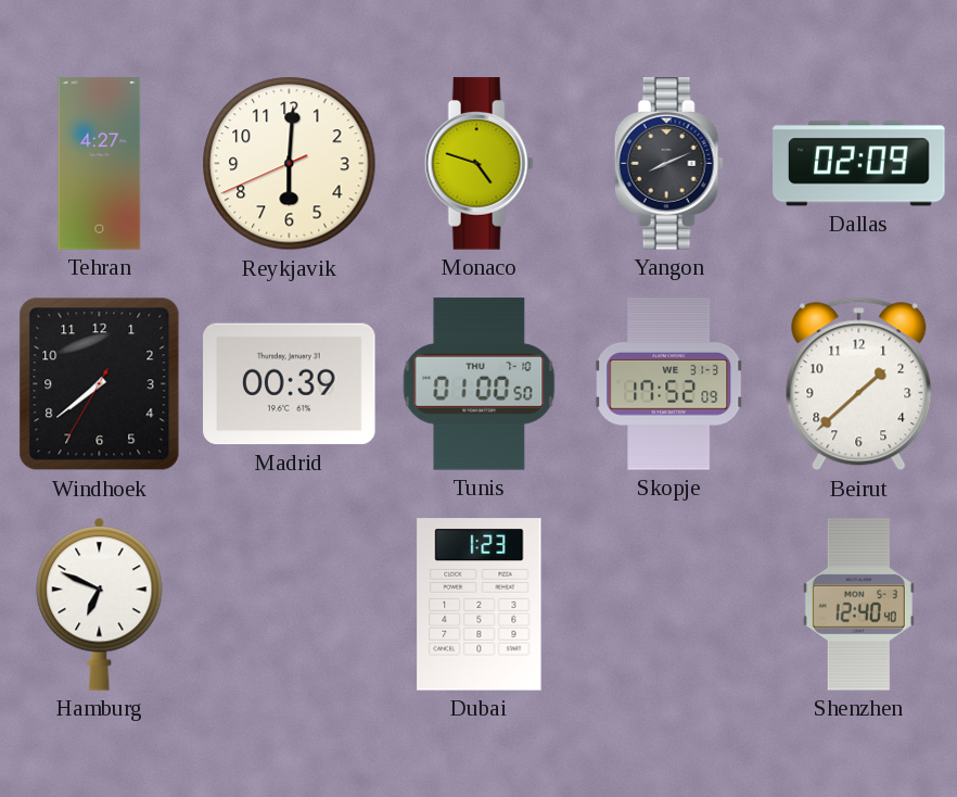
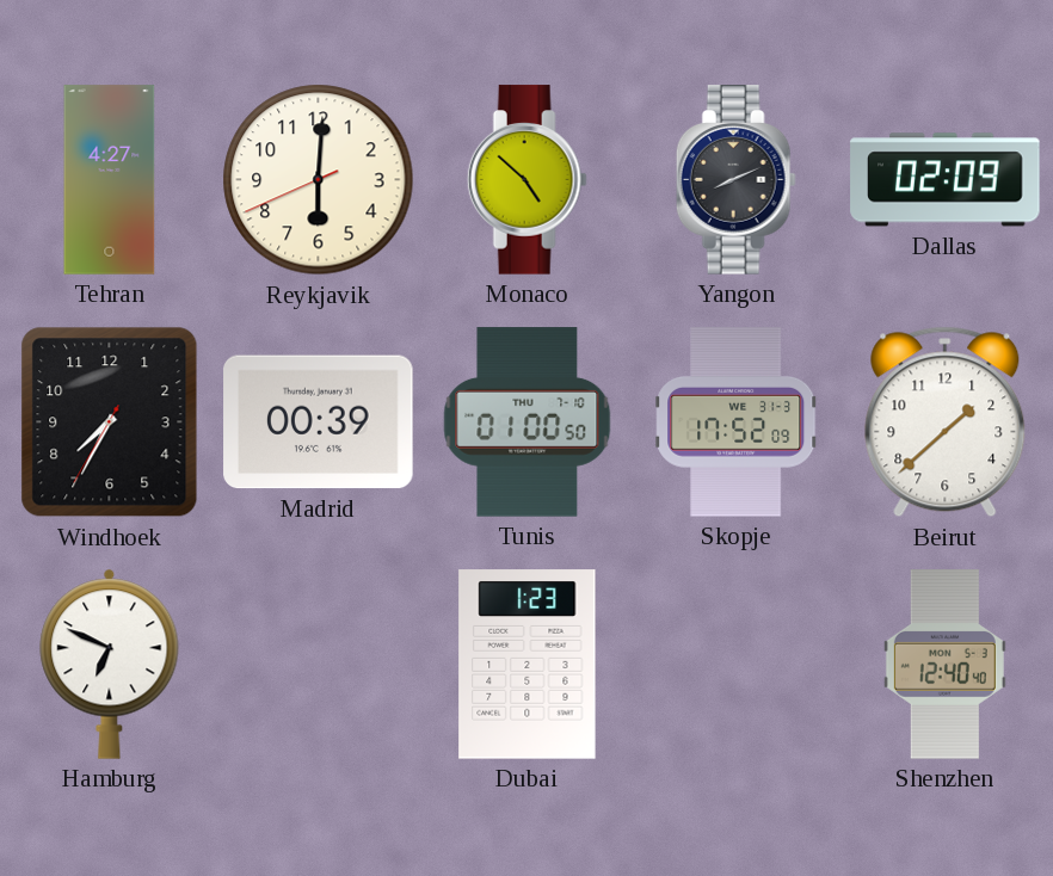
Monaco: 4:48 -> 4:52 (526, 180)
Windhoek: 7:38 -> 7:34 (110, 422)
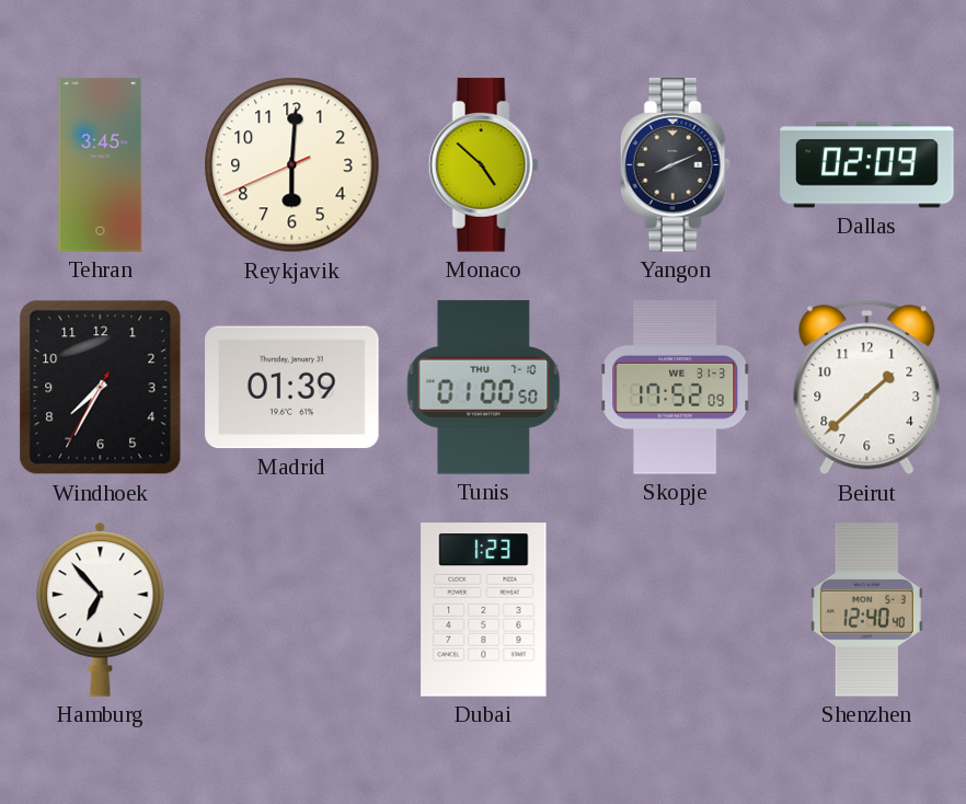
Tehran: 4:27 -> 3:45 (101, 165)
Madrid: 00:39 -> 01:39 (292, 388)
Hamburg: 6:49 -> 6:53 (101, 609)
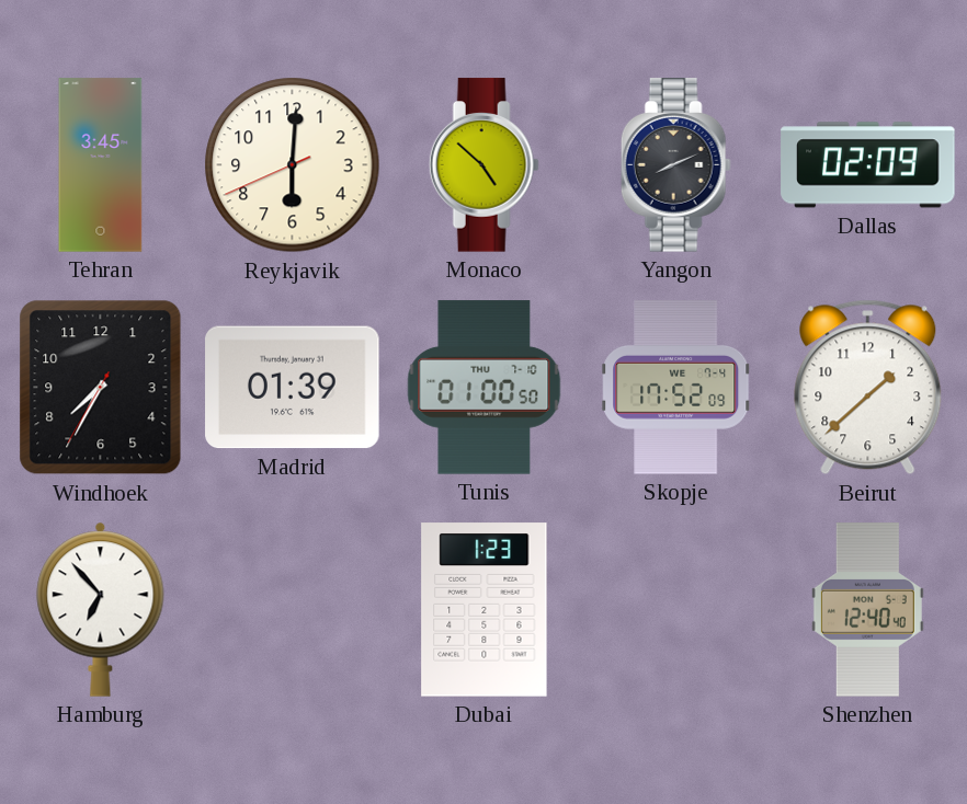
Skopje date: WE 31-3 -> WE 7-4 (676, 388)
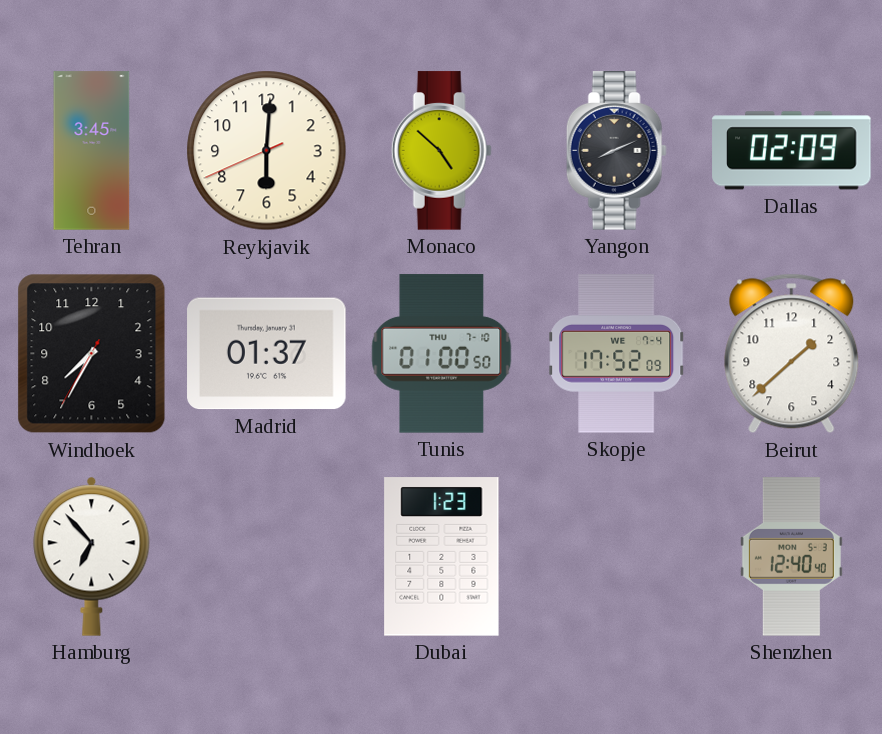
Madrid: 01:39 -> 01:37 (267, 354)
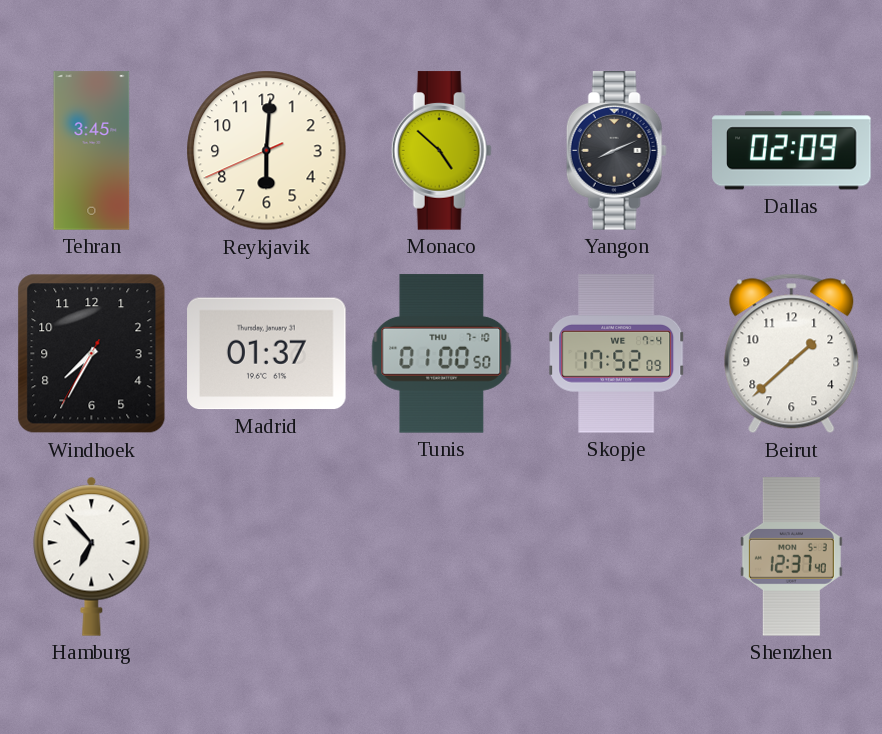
Dubai: 1:23 -> none (442, 557)
Shenzhen: 12:40 -> 12:37 (791, 557)
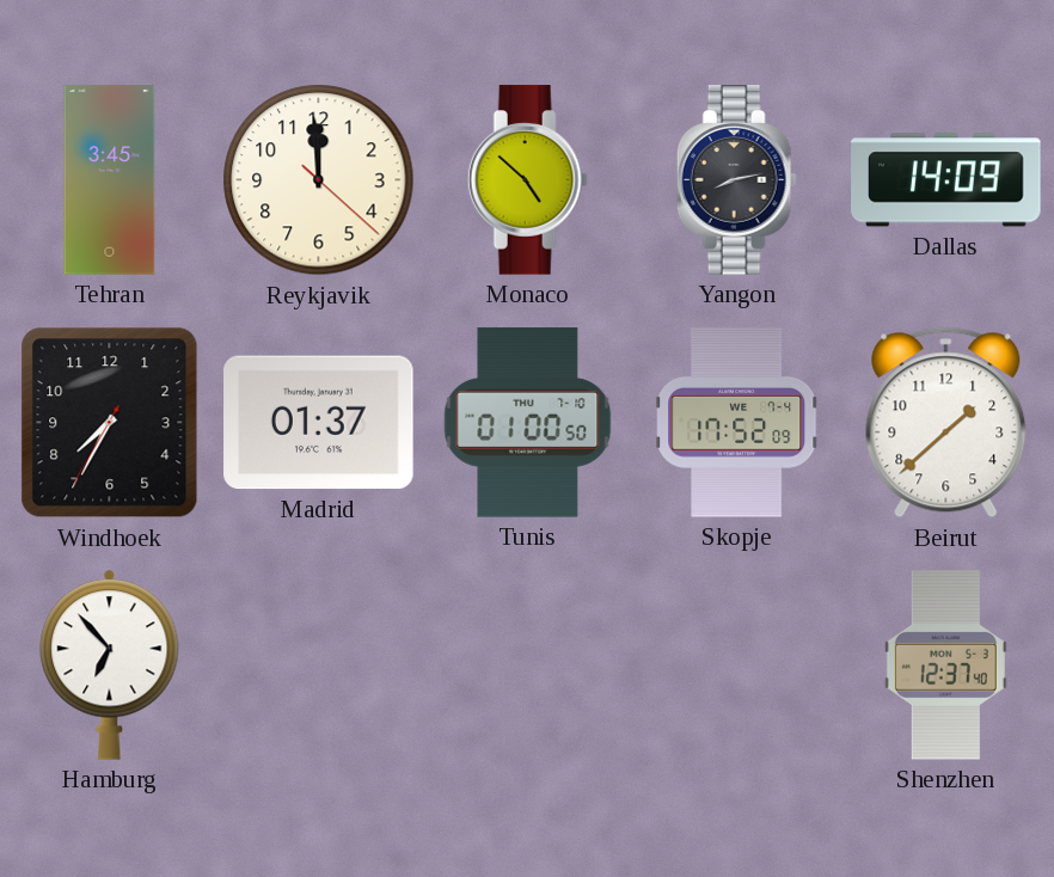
Reykjavik: 6:00 -> 11:59 (319, 180)
Yangon: 8:11 -> 8:13 (736, 180)
Dallas: 02:09 -> 14:09 (946, 180)
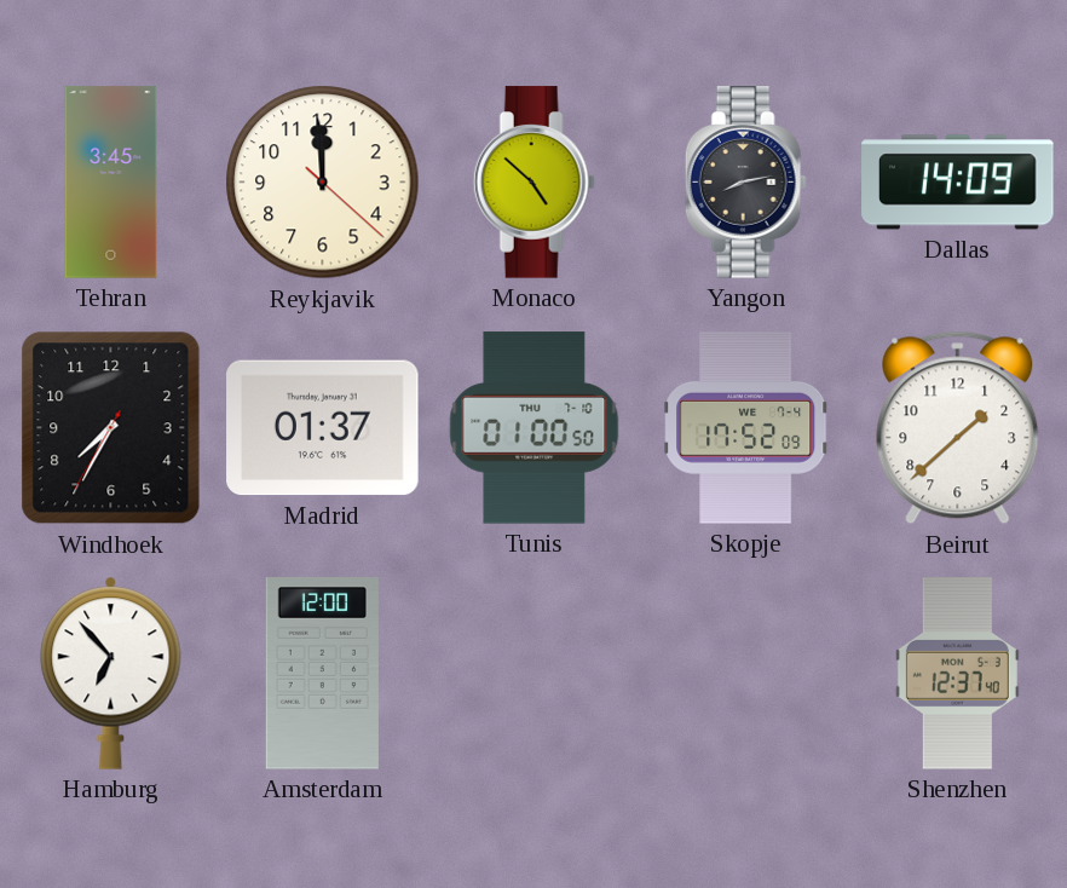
Amsterdam: none -> 12:00 (322, 674)
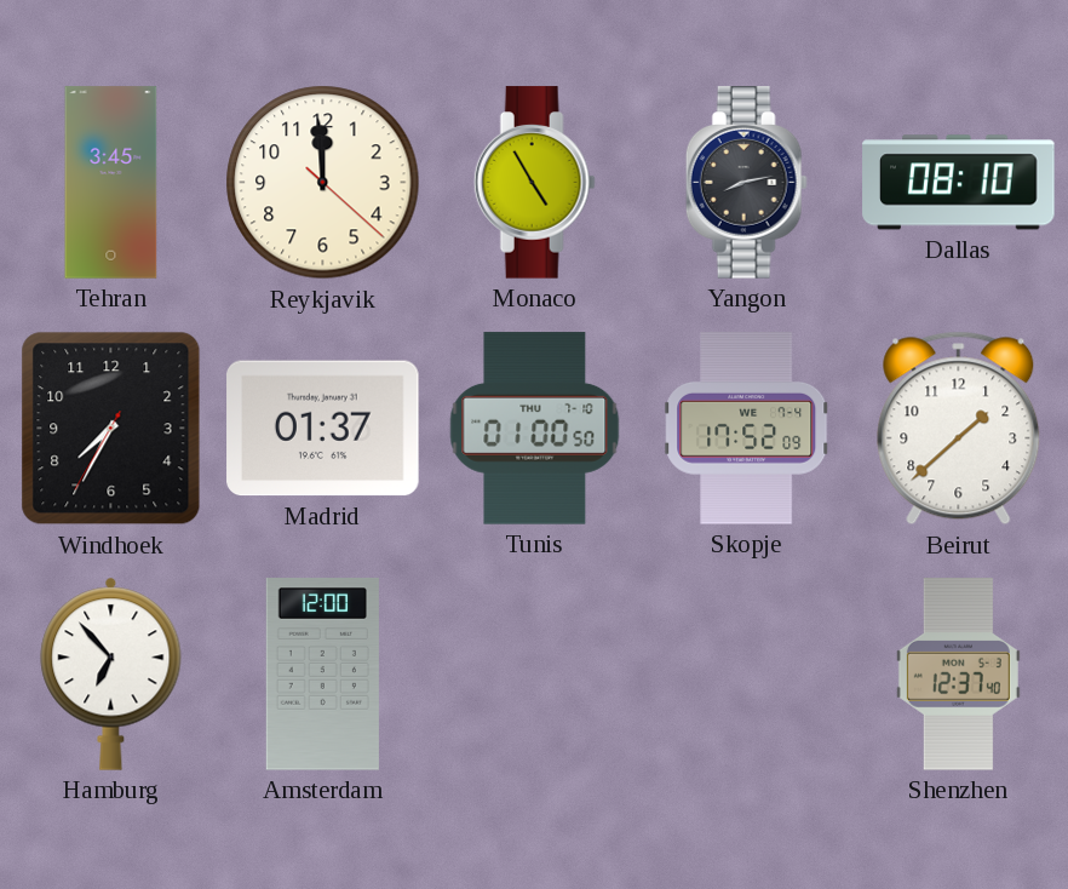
Monaco: 4:52 -> 4:55 (534, 183)
Dallas: 14:09 -> 08:10 (959, 183)
